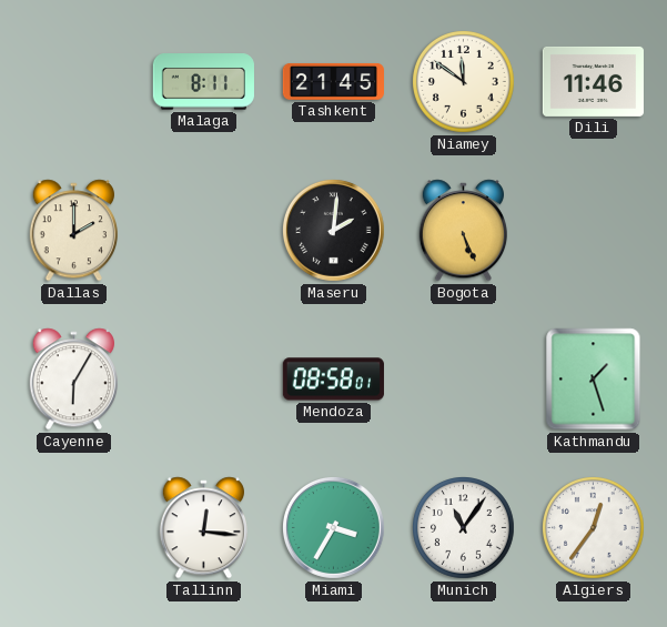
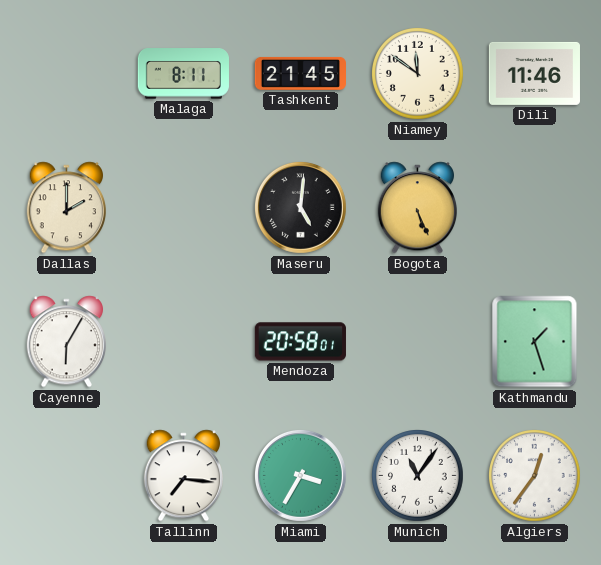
Maseru: 2:01 -> 5:01 (300, 207)
Mendoza: 08:58 -> 20:58 (300, 342)
Tallinn: 12:16 -> 7:16 (183, 476)
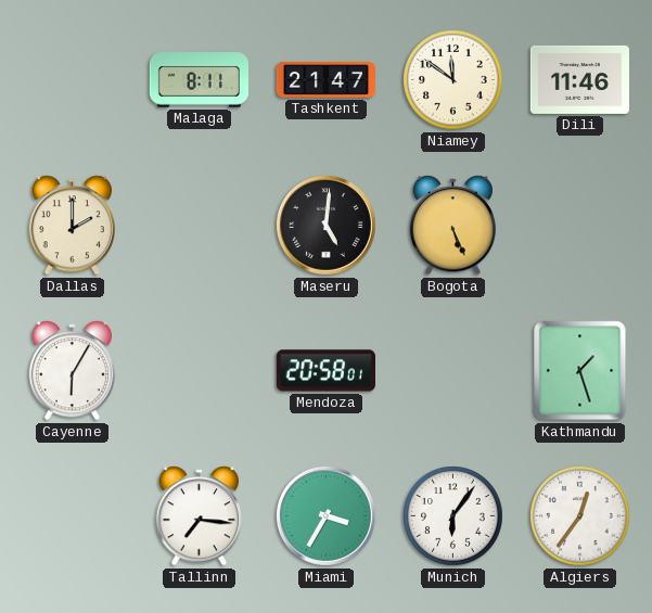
Tashkent: 21:45 -> 21:47 (325, 79)
Munich: 11:06 -> 6:06 (453, 516)
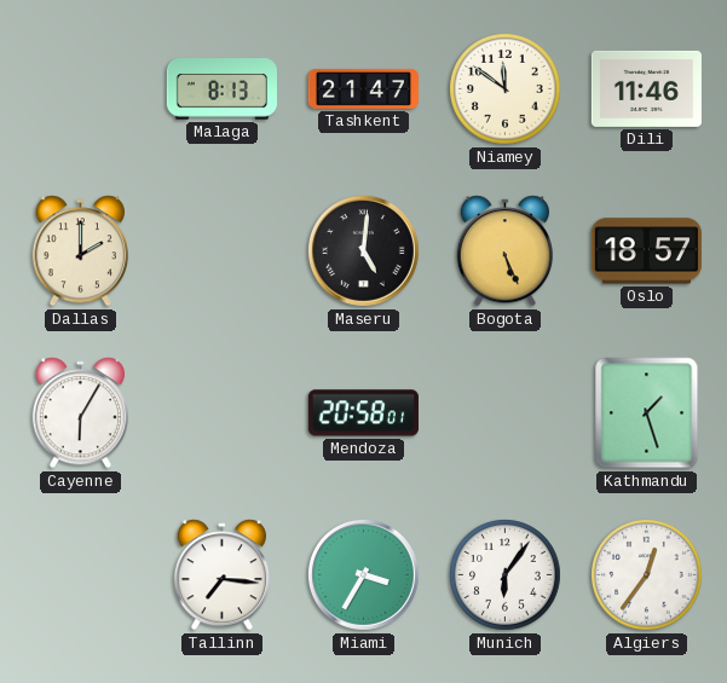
Malaga: 8:11 -> 8:13 (221, 89)
Oslo: none -> 18:57 (646, 251)
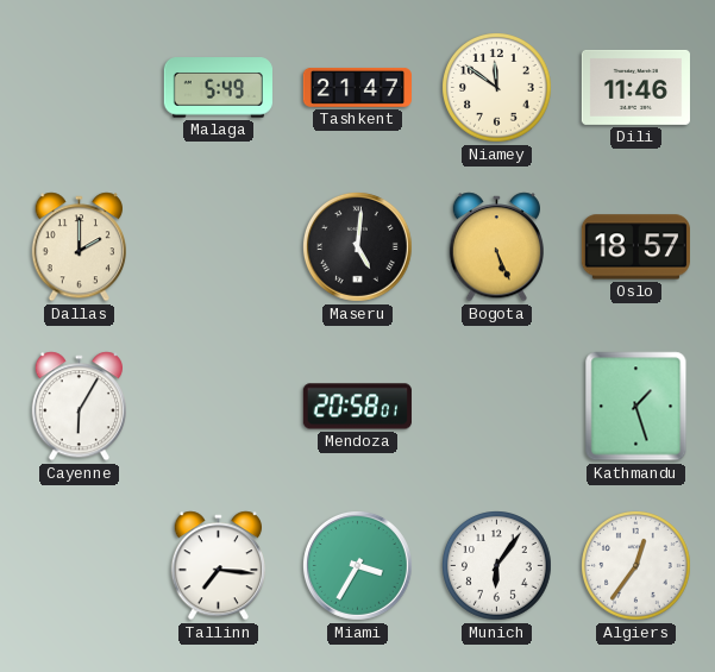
Malaga: 8:13 -> 5:49 (218, 88)
